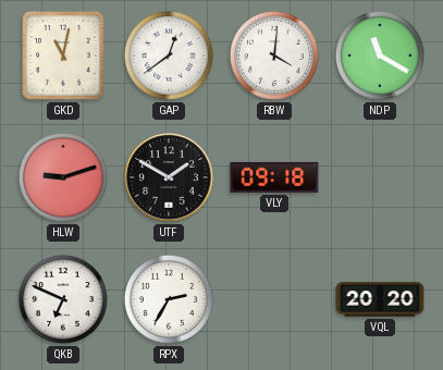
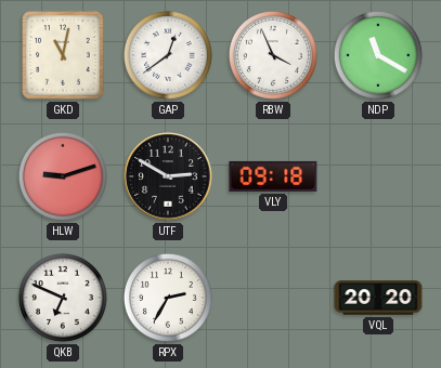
RBW: 4:01 -> 3:56 (273, 55)
UTF: 1:50 -> 2:50 (168, 176)
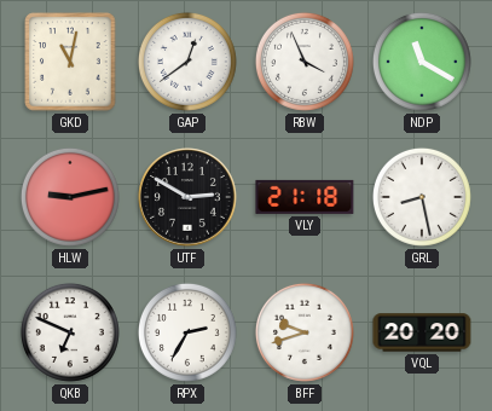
HLW: 9:12 -> 9:13 (70, 197)
VLY: 09:18 -> 21:18 (305, 197)
GRL: none -> 8:28 (422, 197)
BFF: none -> 9:42 (305, 332)
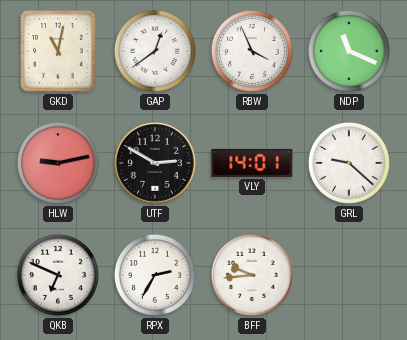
NDP: 11:20 -> 11:19 (349, 51)
VLY: 21:18 -> 14:01 (252, 163)
GRL: 8:28 -> 9:22 (349, 163)
BFF: 9:42 -> 9:44 (252, 275)
VQL: 20:20 -> none (422, 332)
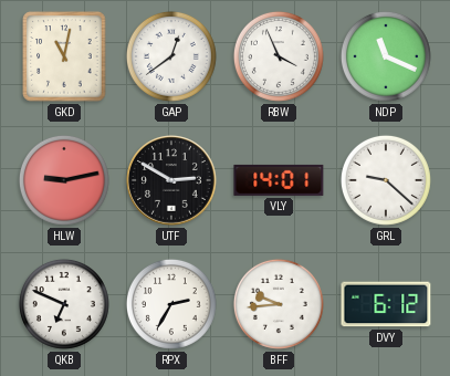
DVY: none -> 6:12 (386, 304)
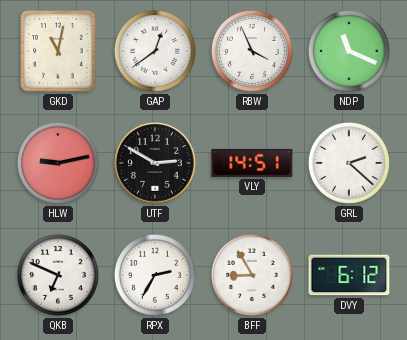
VLY: 14:01 -> 14:51 (252, 163)
GRL: 9:22 -> 2:22 (349, 163)
BFF: 9:44 -> 8:55 (252, 275)
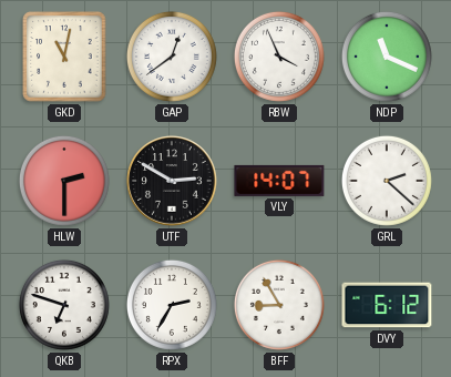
HLW: 9:13 -> 2:30 (64, 181)
VLY: 14:51 -> 14:07 (279, 181)
QKB: 6:49 -> 6:48 (64, 305)
